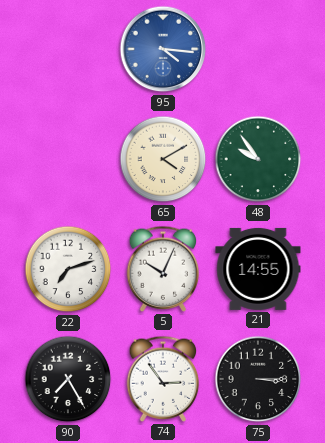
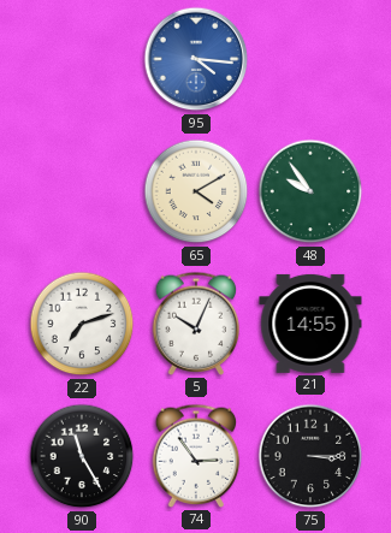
90: 7:25 -> 11:25 (82, 456)
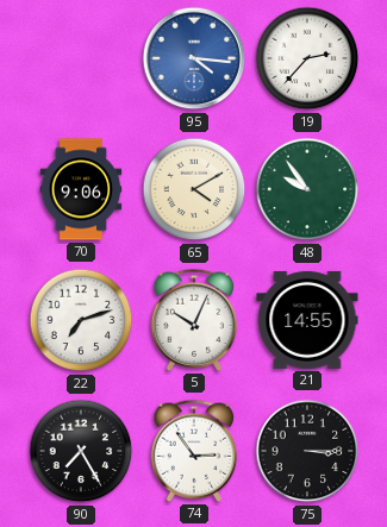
19: none -> 2:37 (307, 58)
70: none -> 9:06 (81, 189)
90: 11:25 -> 7:25 (81, 451)
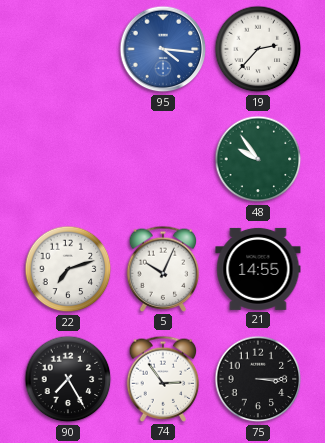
70: 9:06 -> none (81, 189)
65: 4:10 -> none (194, 189)
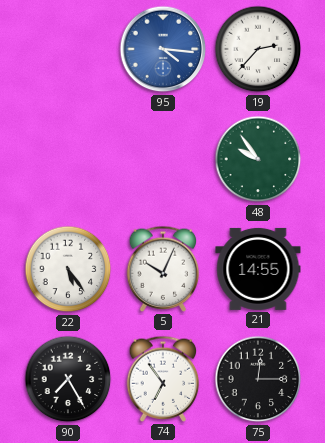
22: 7:12 -> 5:24 (68, 269)
74: 2:54 -> 6:54 (163, 379)
75: 3:15 -> 12:15 (258, 379)
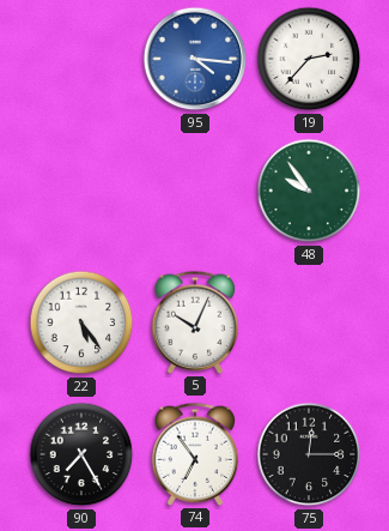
21: 14:55 -> none (258, 269)
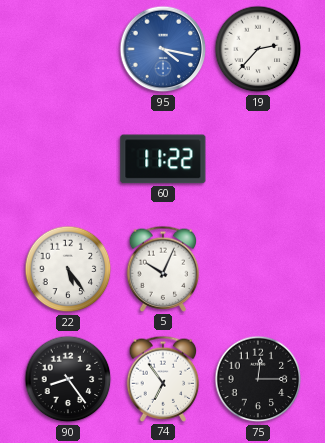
95: 4:16 -> 4:17 (163, 49)
60: none -> 11:22 (163, 159)
48: 9:54 -> none (309, 191)
90: 7:25 -> 8:24 (68, 379)
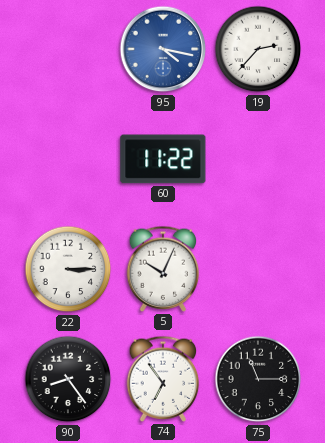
22: 5:24 -> 3:15 (68, 269)
75: 12:15 -> 11:15 (258, 379)
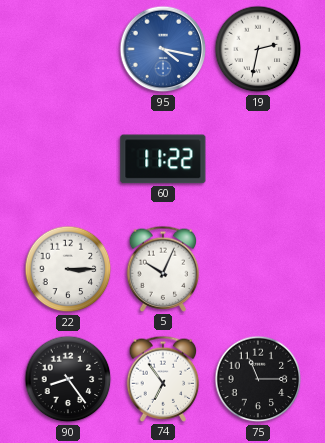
19: 2:37 -> 2:32 (258, 49)
